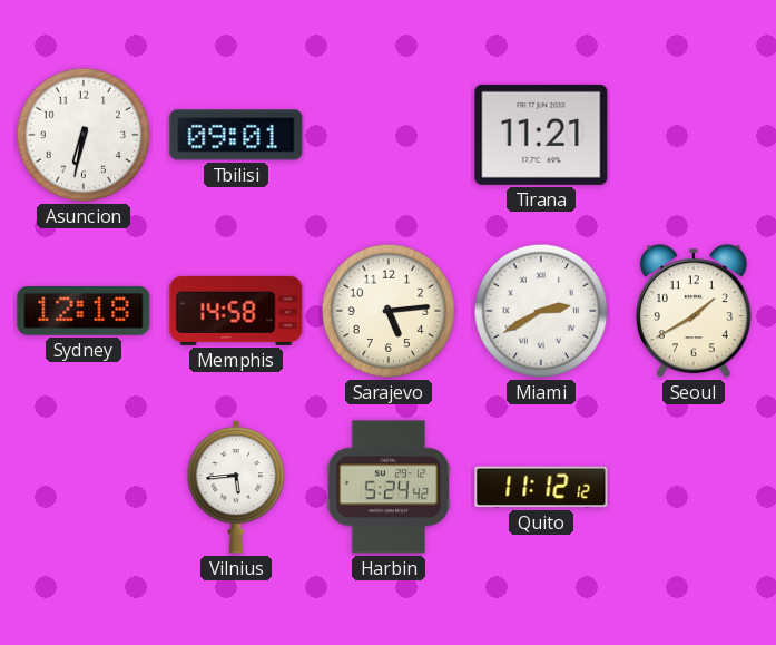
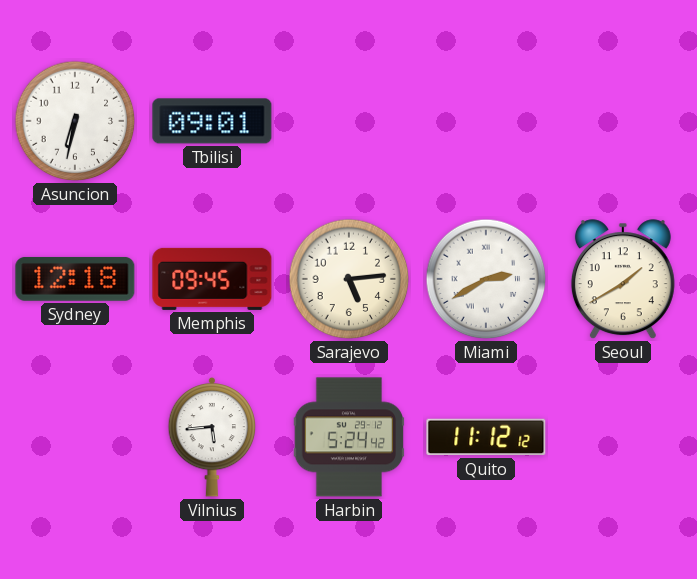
Tirana: 11:21 -> none (541, 135)
Memphis: 14:58 -> 09:45 (212, 279)
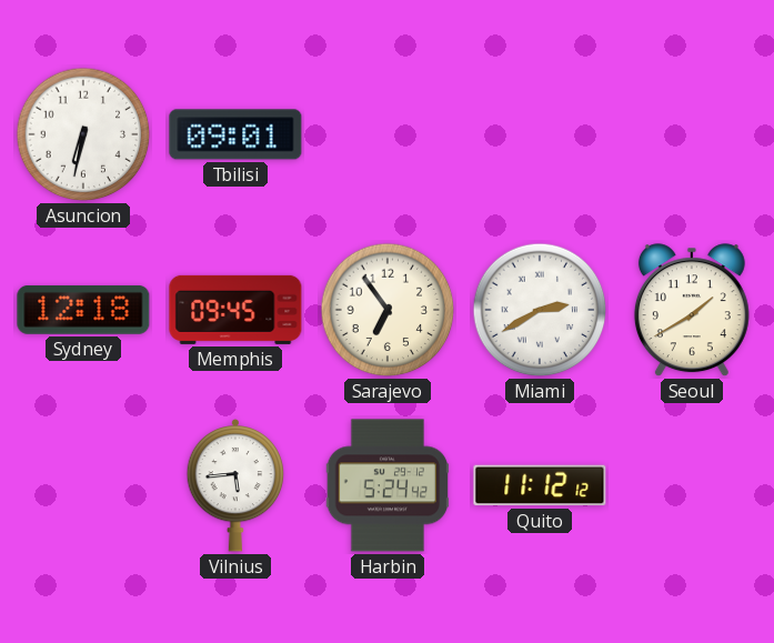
Sarajevo: 5:14 -> 6:54 (388, 310)
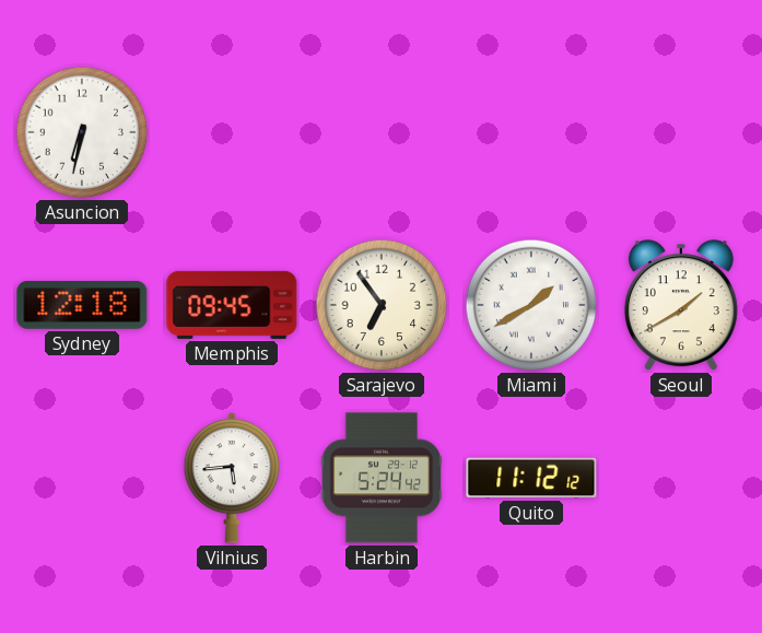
Tbilisi: 09:01 -> none (235, 134)
Miami: 2:40 -> 1:40 (531, 305)
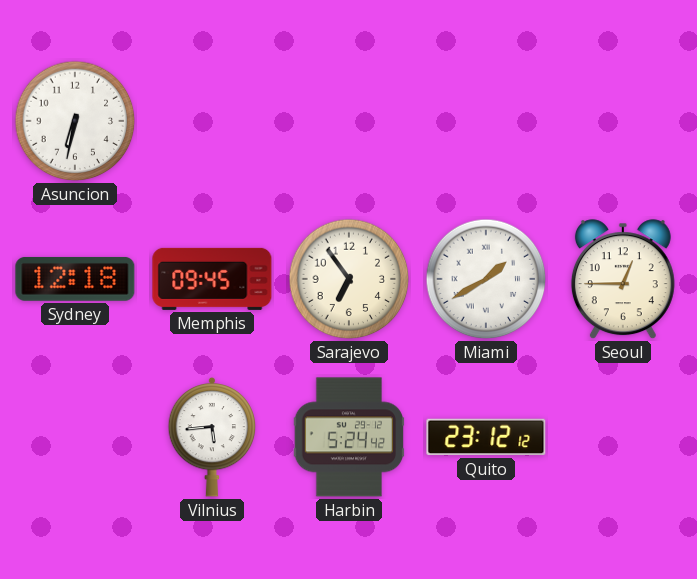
Seoul: 1:40 -> 12:45 (623, 280)
Quito: 11:12 -> 23:12 (486, 437)
